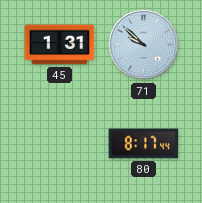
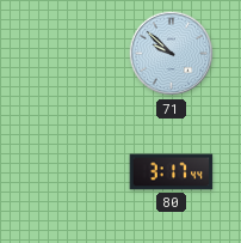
45: 1:31 -> none (60, 45)
80: 8:17 -> 3:17 (172, 172)
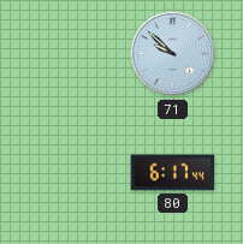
80: 3:17 -> 6:17 (173, 173)
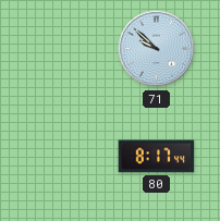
80: 6:17 -> 8:17 (157, 157)
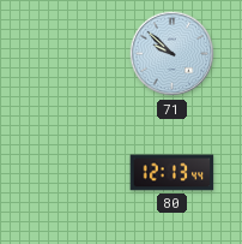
80: 8:17 -> 12:13 (173, 173)
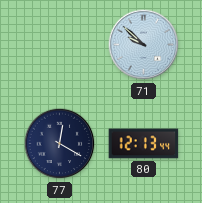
77: none -> 12:20 (60, 144)
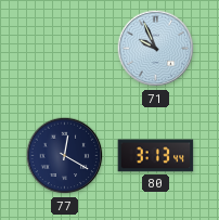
71: 9:52 -> 9:56 (156, 49)
80: 12:13 -> 3:13 (156, 156)
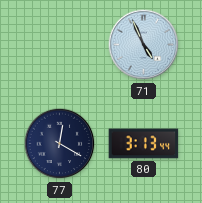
71: 9:56 -> 4:56 (144, 45)
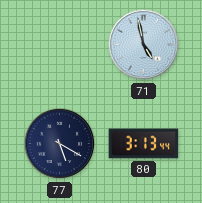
71: 4:56 -> 4:58 (144, 45)
77: 12:20 -> 5:20 (60, 144)
